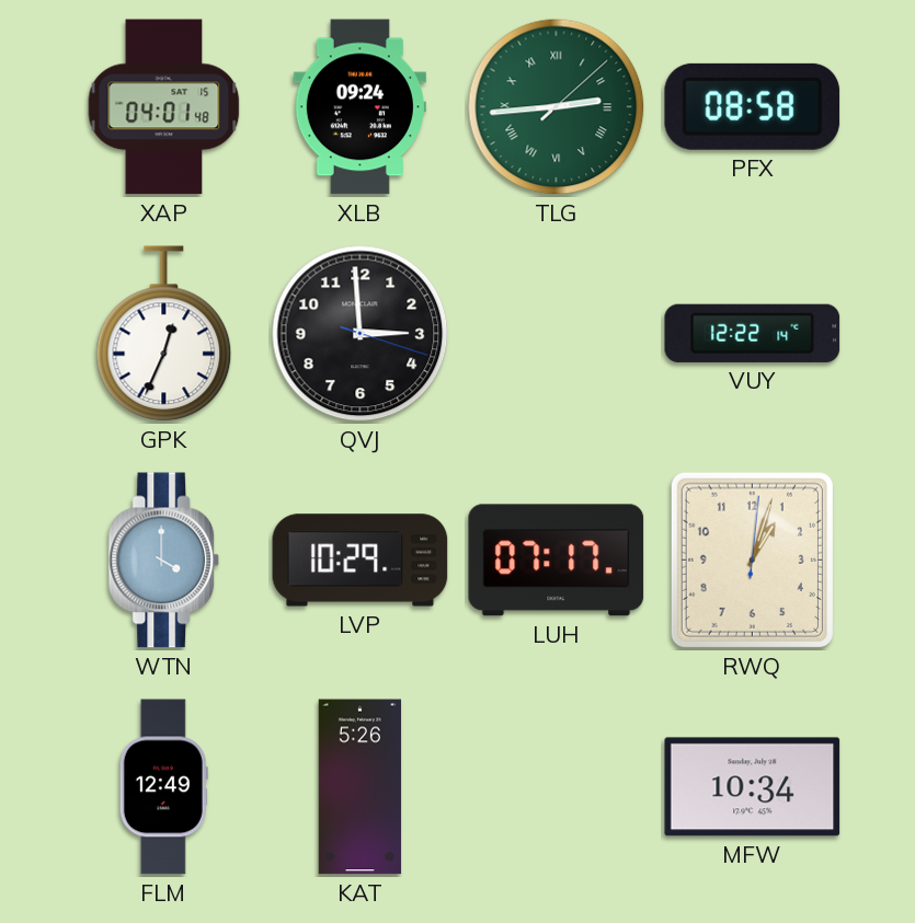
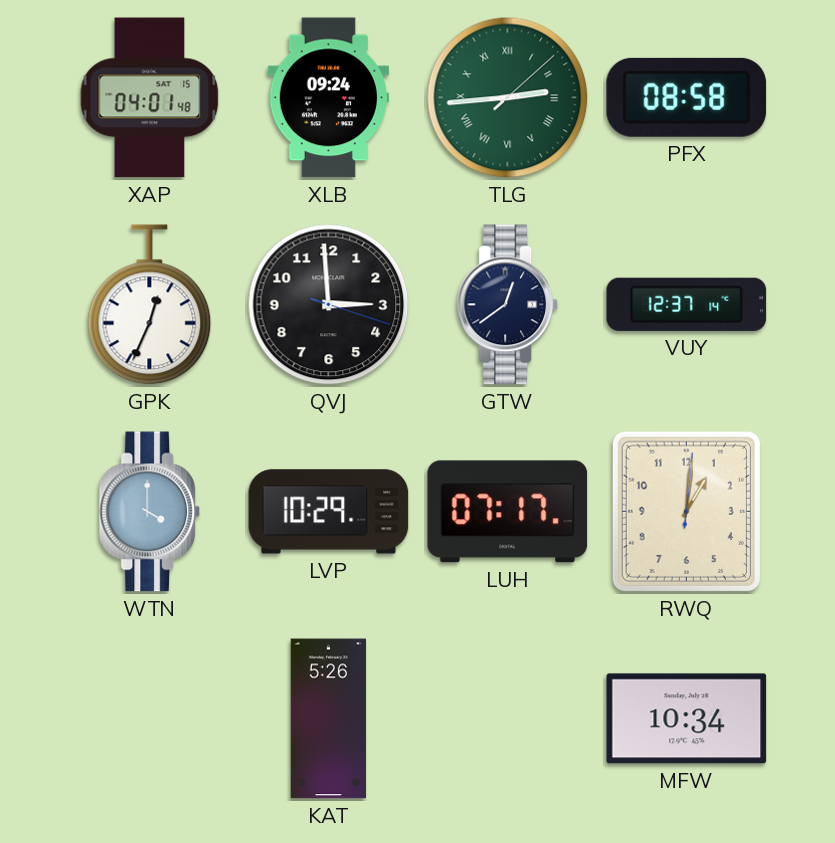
GTW: none -> 12:39 (508, 305)
VUY: 12:22 -> 12:37 (687, 304)
RWQ: 1:03 -> 1:01 (686, 511)
FLM: 12:49 -> none (163, 787)
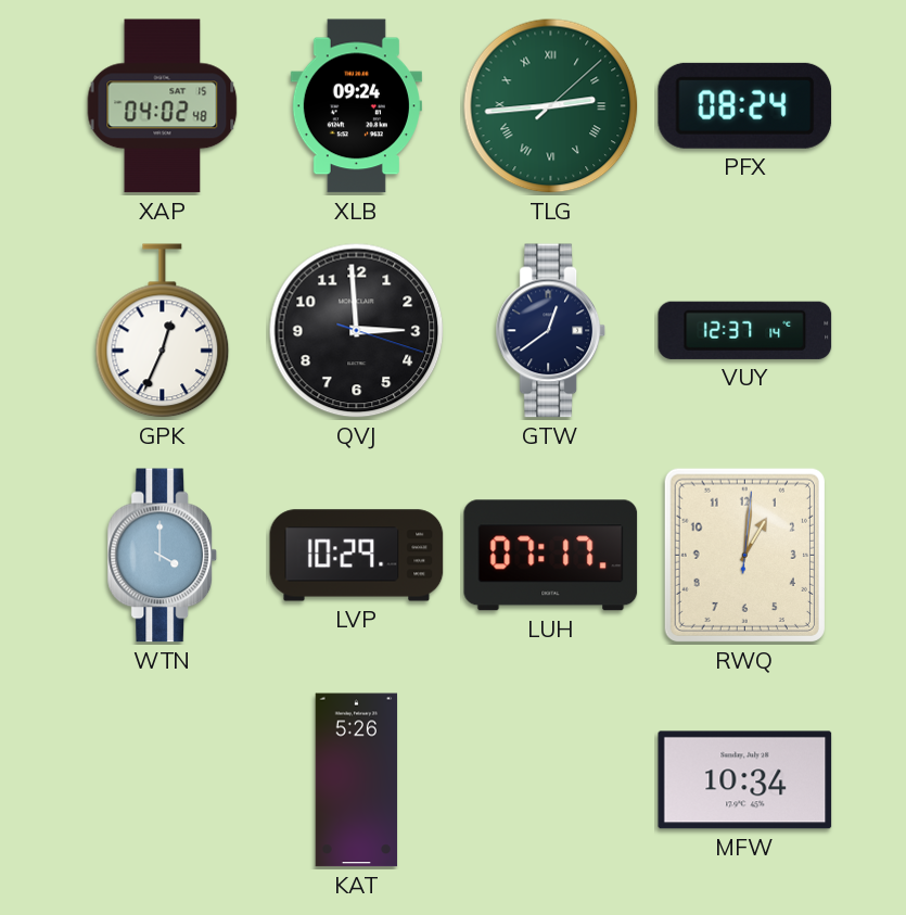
XAP: 04:01 -> 04:02 (163, 106)
PFX: 08:58 -> 08:24 (745, 105)
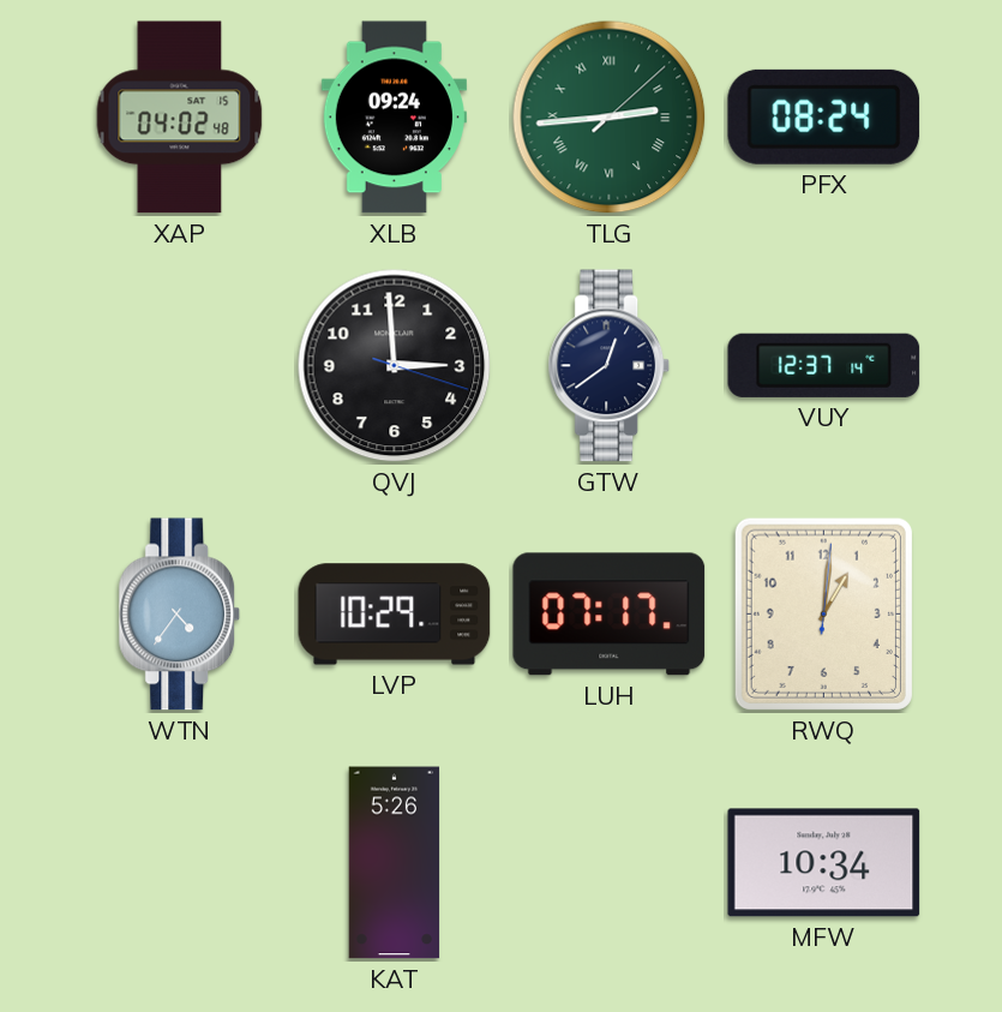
GPK: 12:34 -> none (163, 331)
WTN: 4:00 -> 4:36 (180, 615)
